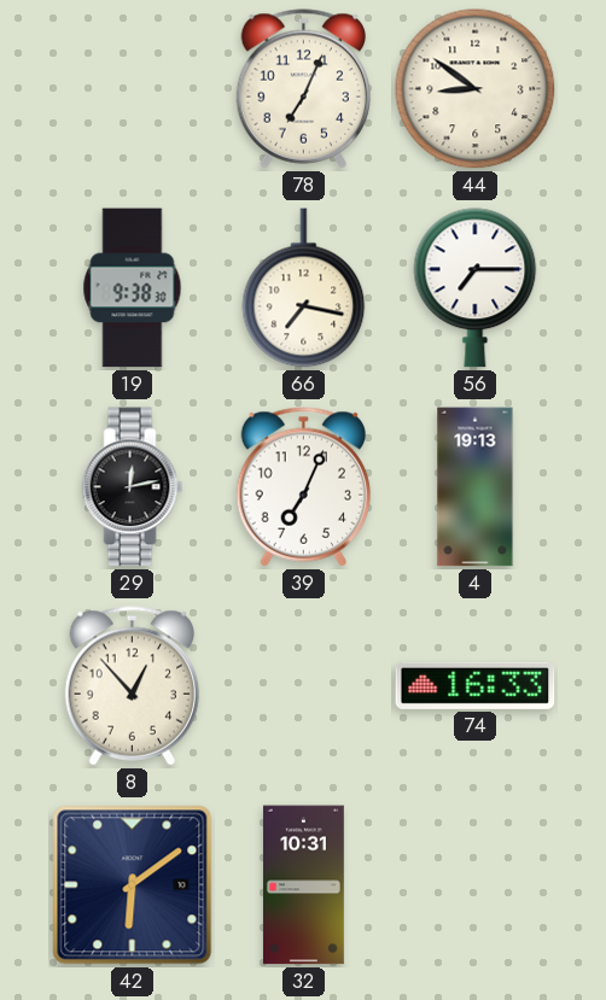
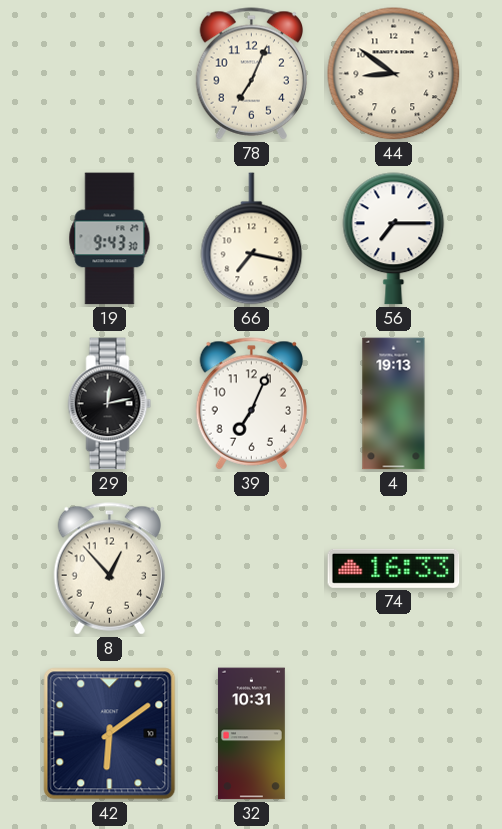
19: 9:38 -> 9:43 (110, 239)
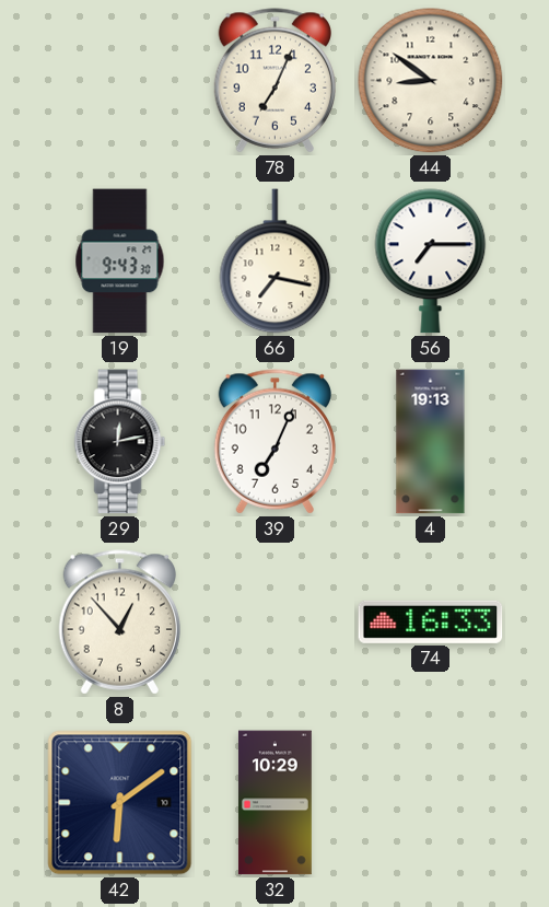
32: 10:31 -> 10:29 (274, 803)
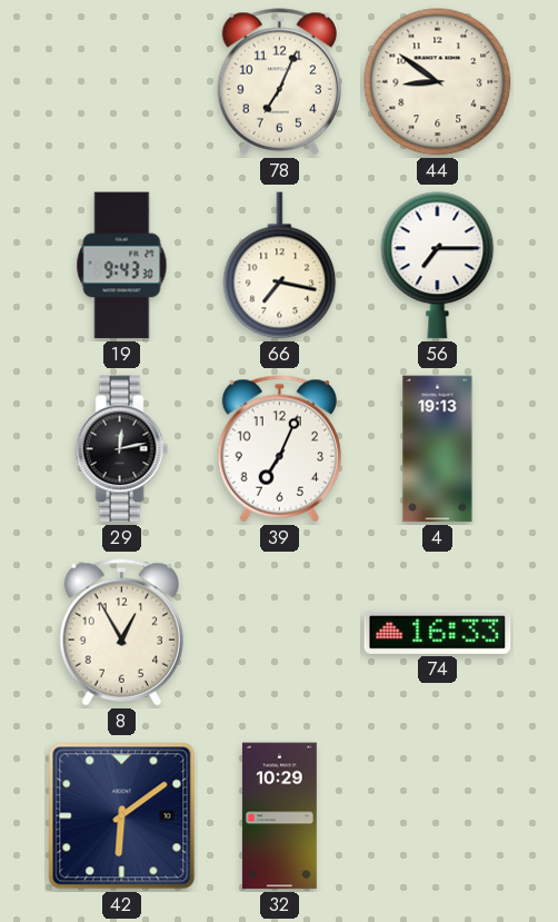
8: 12:53 -> 12:55 (121, 633)
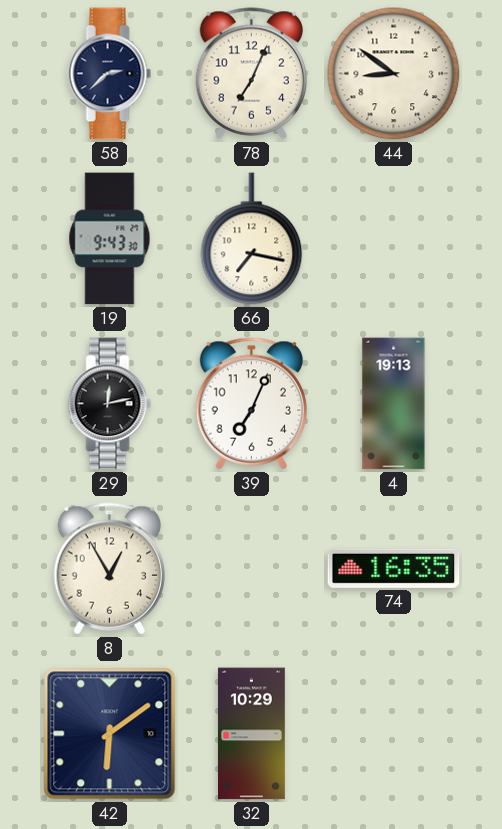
58: none -> 2:38 (110, 74)
56: 7:15 -> none (438, 266)
74: 16:33 -> 16:35 (394, 568)
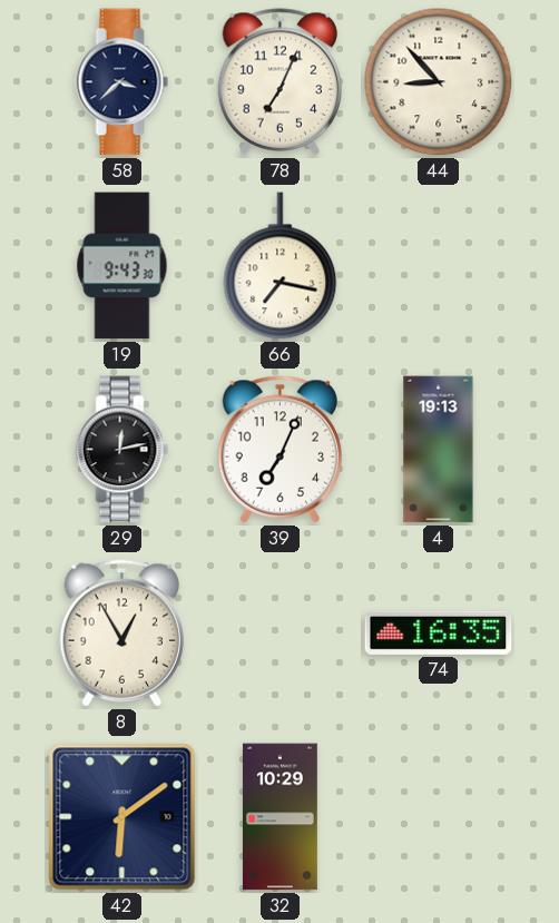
58: 2:38 -> 3:38 (122, 82)
44: 8:51 -> 8:53 (439, 82)
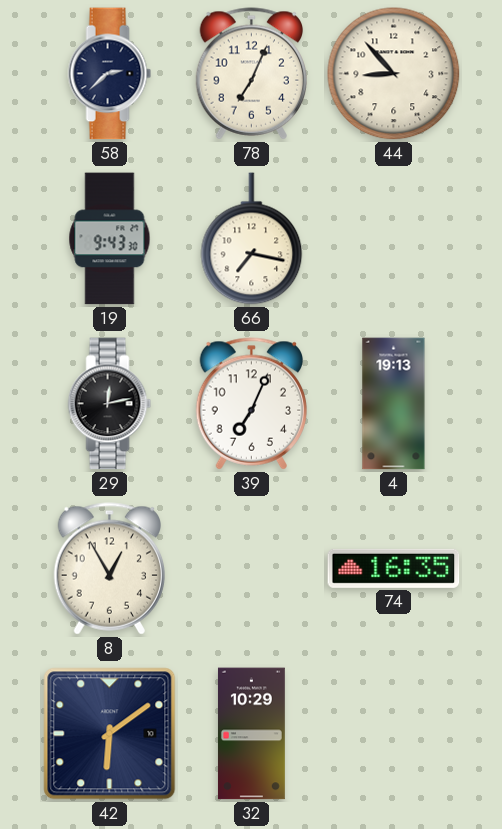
58: 3:38 -> 2:38 (110, 74)
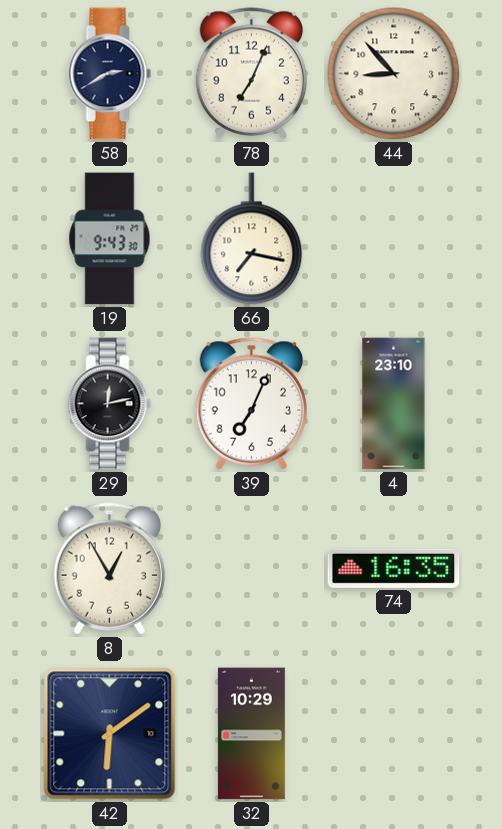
58: 2:38 -> 2:40 (110, 74)
4: 19:13 -> 23:10 (394, 404)
